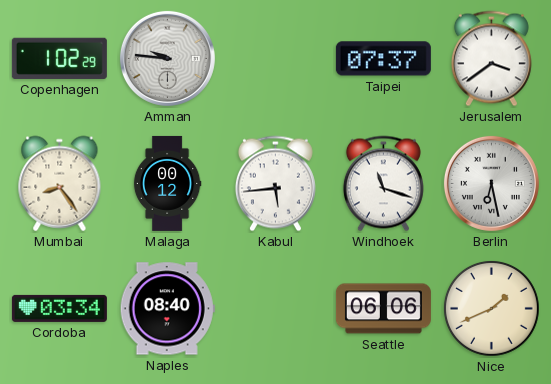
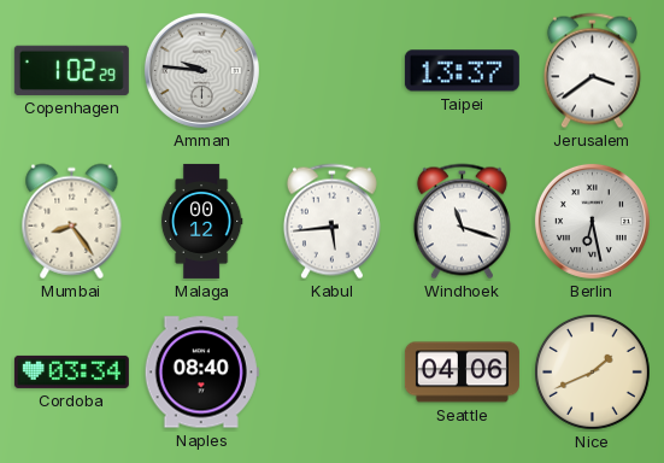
Taipei: 07:37 -> 13:37 (462, 71)
Seattle: 06:06 -> 04:06 (462, 373)
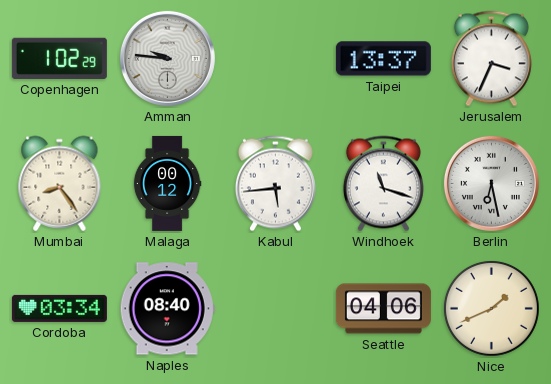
Jerusalem: 3:39 -> 3:34 (491, 59)
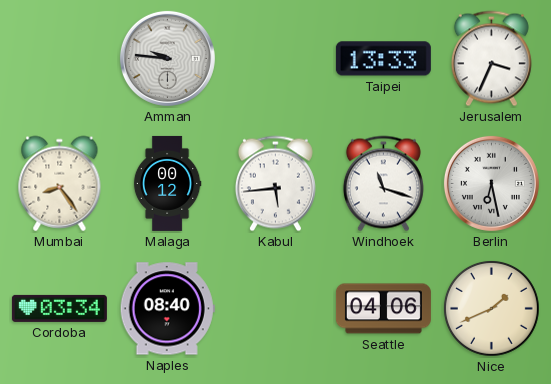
Copenhagen: 1:02 -> none (59, 58)
Taipei: 13:37 -> 13:33 (383, 59)
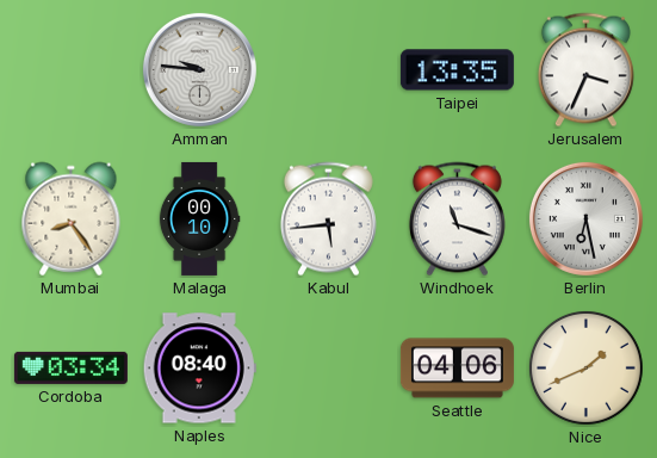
Taipei: 13:33 -> 13:35 (457, 70)
Malaga: 00:12 -> 00:10 (199, 218)
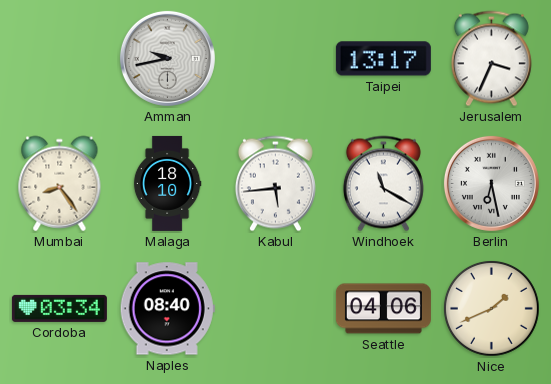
Amman: 9:46 -> 9:43 (167, 58)
Taipei: 13:35 -> 13:17 (383, 59)
Malaga: 00:10 -> 18:10 (167, 183)
Windhoek: 11:18 -> 11:20 (383, 184)
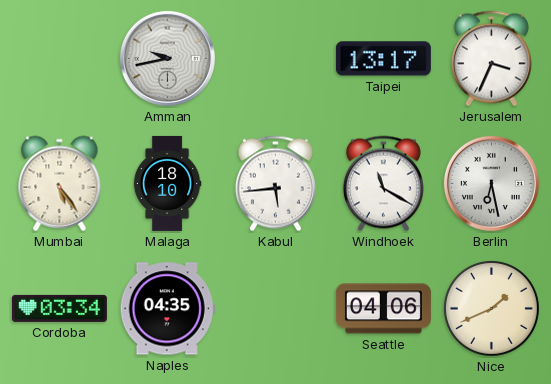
Mumbai: 8:24 -> 5:24 (60, 184)
Naples: 08:40 -> 04:35 (167, 309)
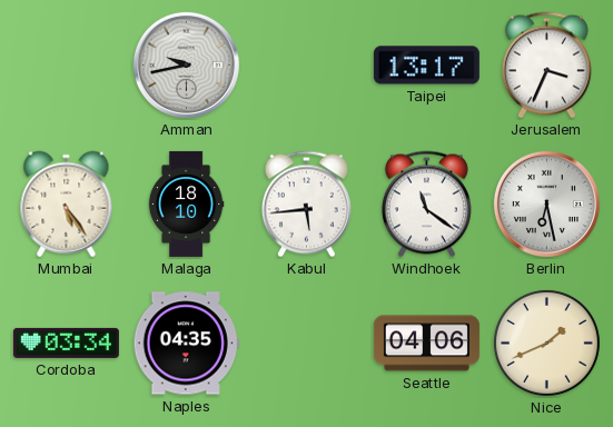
Windhoek: 11:20 -> 11:21 (426, 205)
